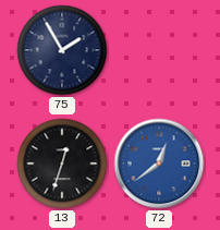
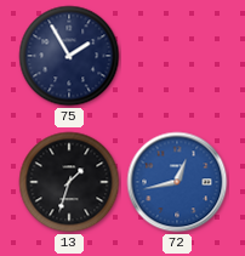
13: 12:33 -> 1:33 (69, 182)
72: 12:39 -> 12:43 (177, 182)
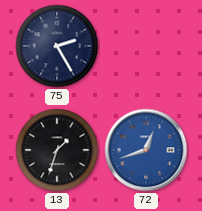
75: 1:55 -> 2:25 (57, 46)
72: 12:43 -> 12:42 (146, 150)
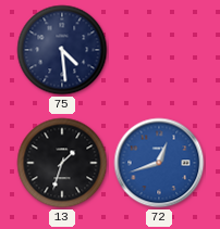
75: 2:25 -> 4:29 (62, 50)
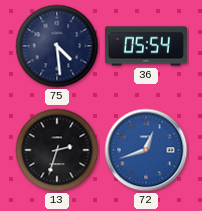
36: none -> 05:54 (146, 46)
13: 1:33 -> 2:33 (57, 150)
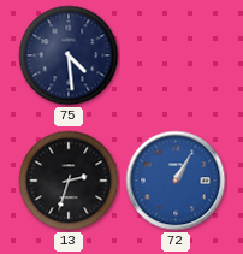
36: 05:54 -> none (146, 46)
72: 12:42 -> 1:05 (176, 181)
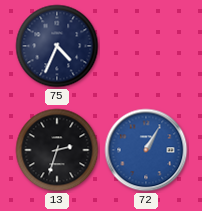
75: 4:29 -> 4:34 (57, 46)
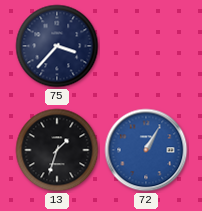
75: 4:34 -> 3:37 (57, 46)
13: 2:33 -> 1:33 (57, 150)
